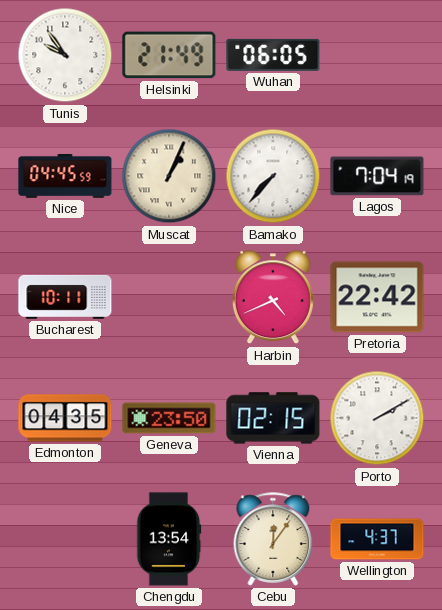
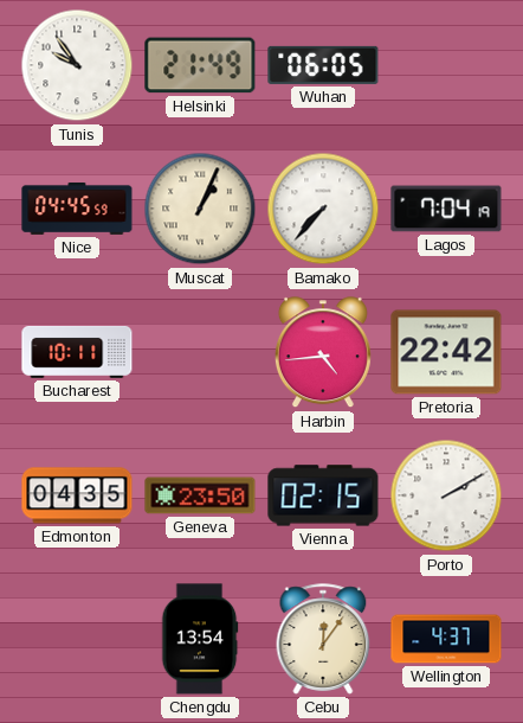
Harbin: 4:41 -> 4:44 (323, 353)
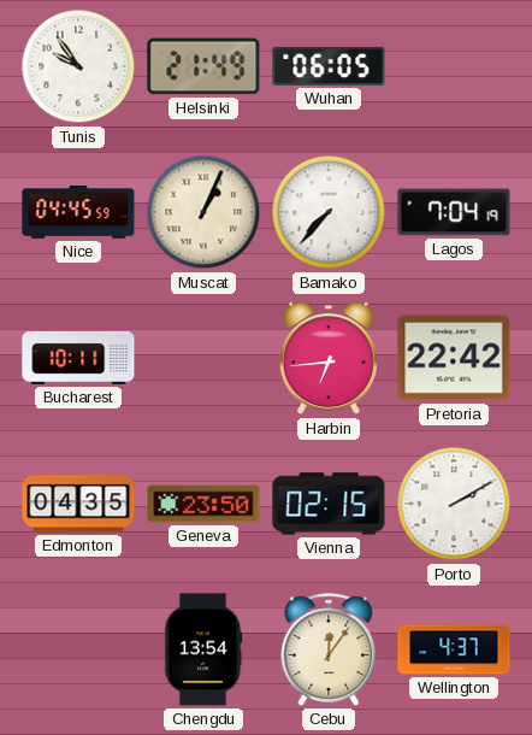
Harbin: 4:44 -> 6:44 (329, 359)
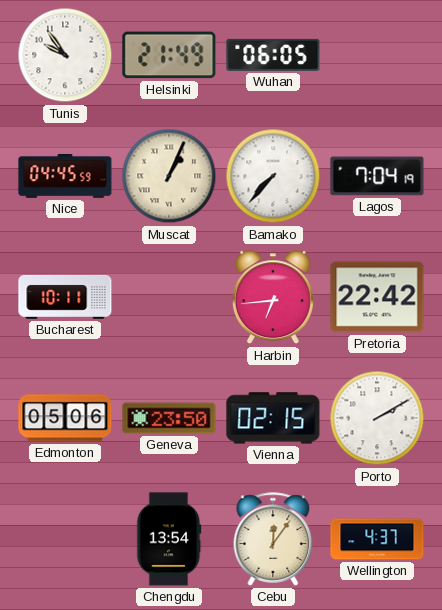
Edmonton: 04:35 -> 05:06 (65, 418)
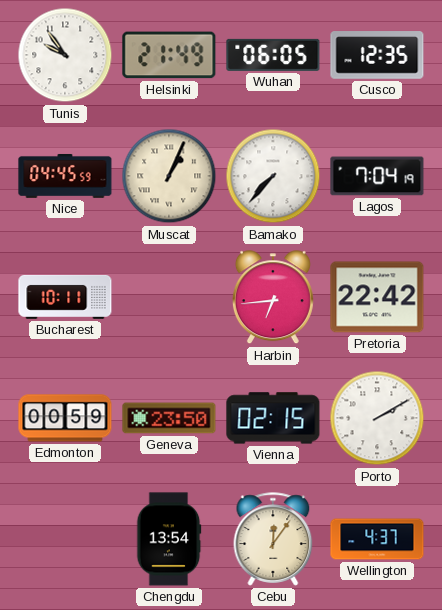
Cusco: none -> 12:35 (377, 55)
Edmonton: 05:06 -> 00:59 (65, 418)
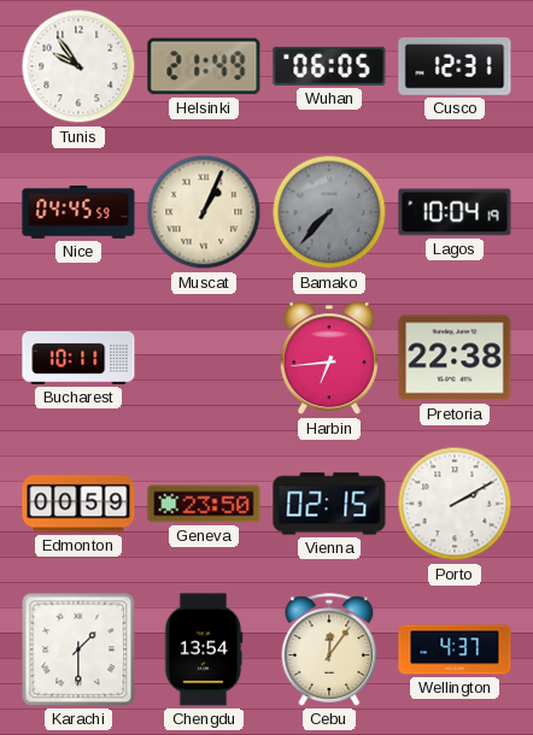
Cusco: 12:35 -> 12:31 (455, 66)
Bamako dial: white -> grey (329, 212)
Lagos: 7:04 -> 10:04 (455, 212)
Pretoria: 22:42 -> 22:38 (455, 358)
Karachi: none -> 1:30 (78, 649)
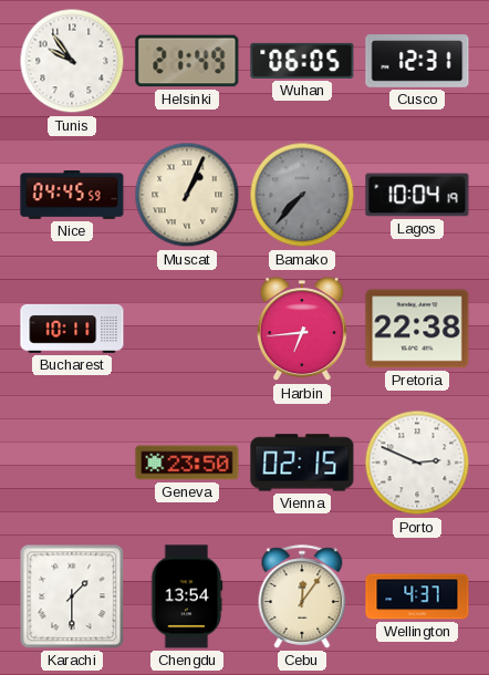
Edmonton: 00:59 -> none (78, 504)
Porto: 2:10 -> 2:49 (417, 463)
